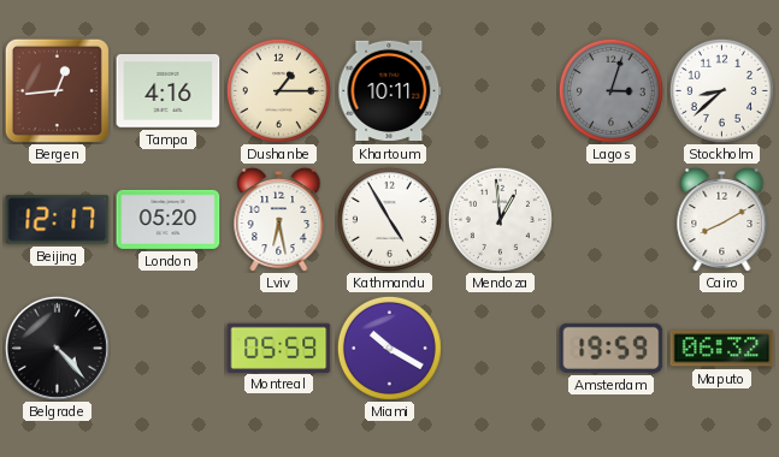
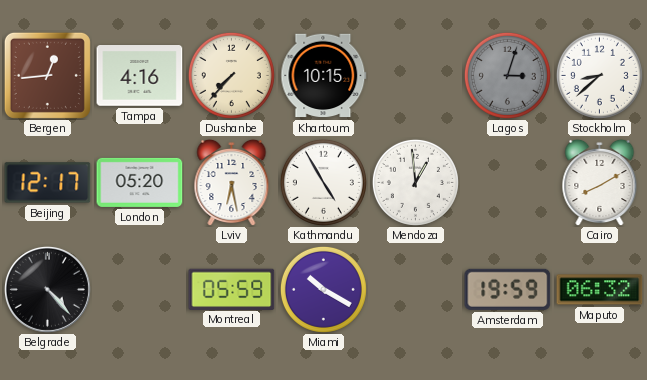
Dushanbe: 1:15 -> 7:37 (231, 75)
Khartoum: 10:11 -> 10:15 (324, 76)
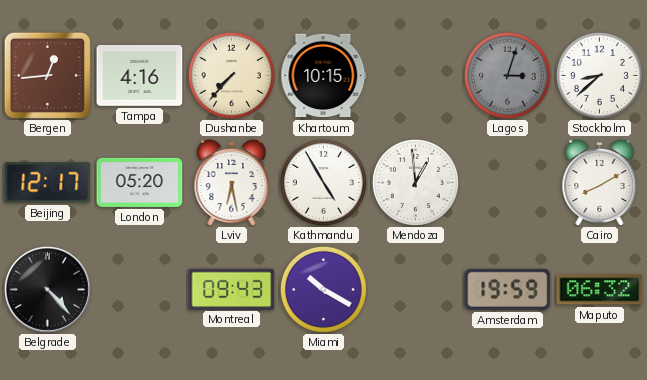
Montreal: 05:59 -> 09:43 (232, 289)
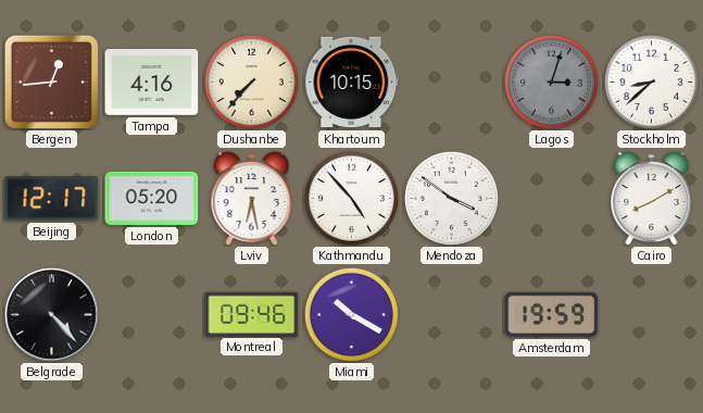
Kathmandu: 4:55 -> 4:53 (351, 198)
Mendoza: 12:59 -> 3:51 (451, 198)
Montreal: 09:43 -> 09:46 (252, 314)
Maputo: 06:32 -> none (600, 290)
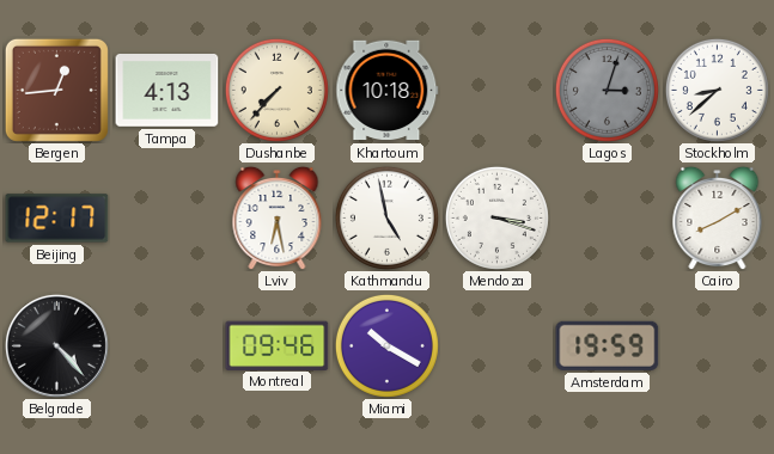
Tampa: 4:16 -> 4:13 (167, 91)
Khartoum: 10:15 -> 10:18 (388, 91)
London: 05:20 -> none (152, 198)
Kathmandu: 4:53 -> 4:58 (386, 217)
Mendoza: 3:51 -> 3:18 (496, 217)
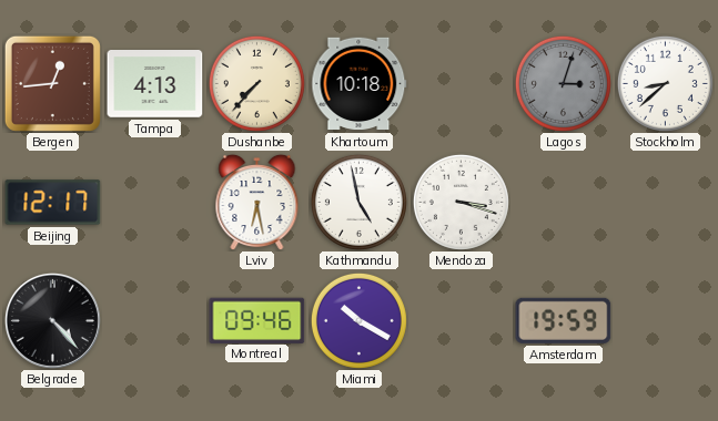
Cairo: 8:10 -> none (718, 217)
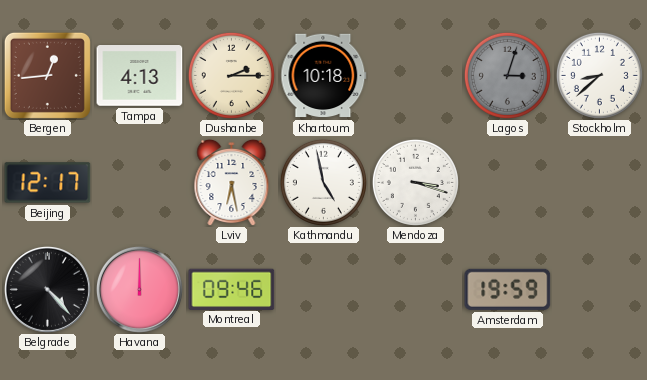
Dushanbe: 7:37 -> 2:15 (231, 75)
Havana: none -> 12:00 (139, 289)
Miami: 10:20 -> none (358, 320)
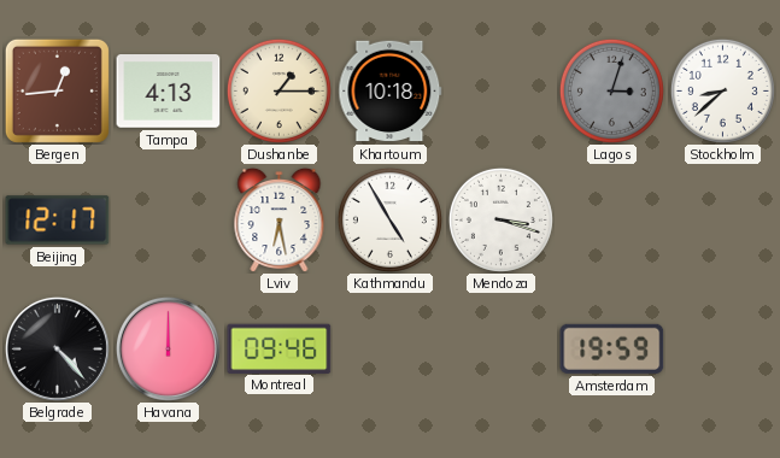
Dushanbe: 2:15 -> 1:15 (278, 90)
Kathmandu: 4:58 -> 4:55 (389, 219)
